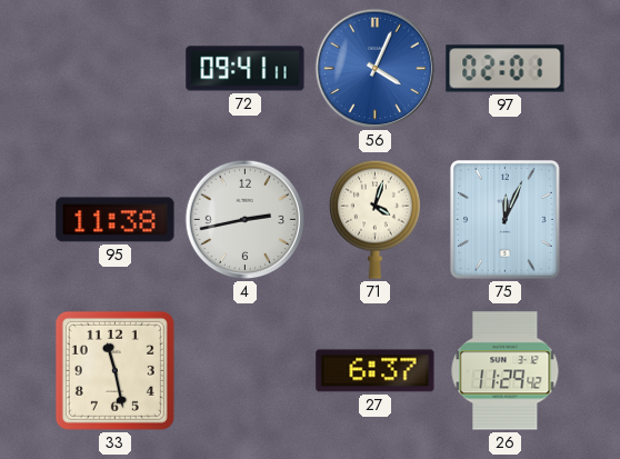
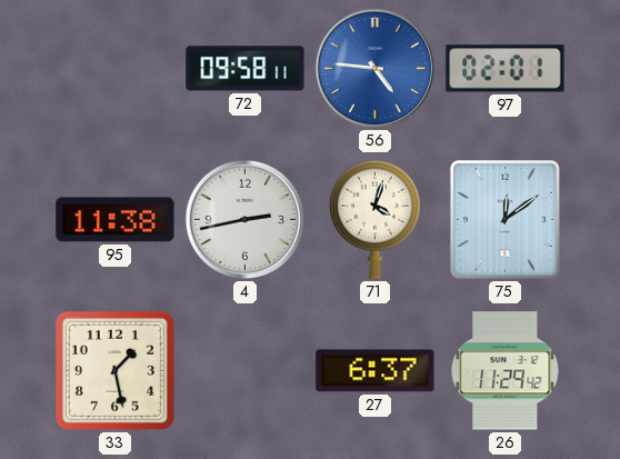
72: 09:41 -> 09:58 (246, 69)
56: 4:04 -> 4:46 (376, 69)
75: 12:04 -> 12:09 (504, 220)
33: 11:28 -> 1:28 (114, 370)
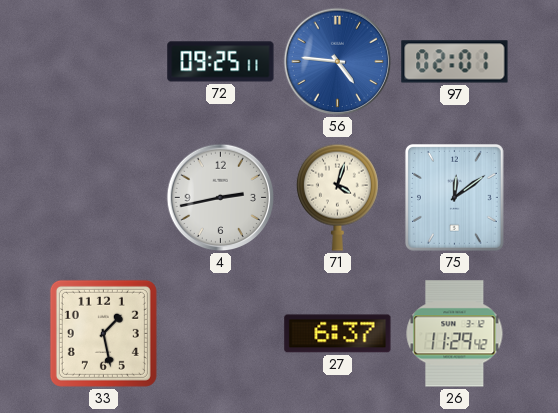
72: 09:58 -> 09:25 (221, 62)
95: 11:38 -> none (116, 220)
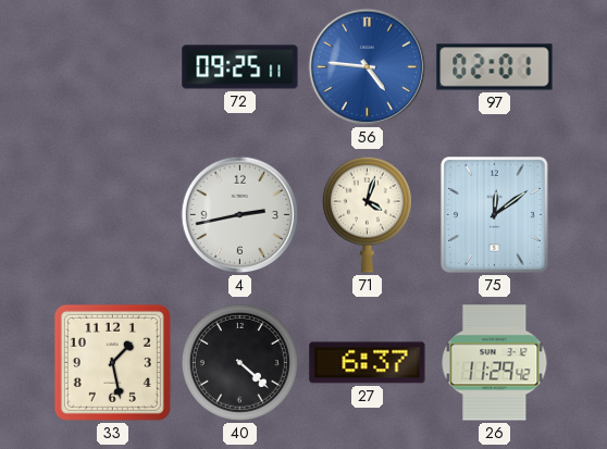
40: none -> 4:22 (239, 362)
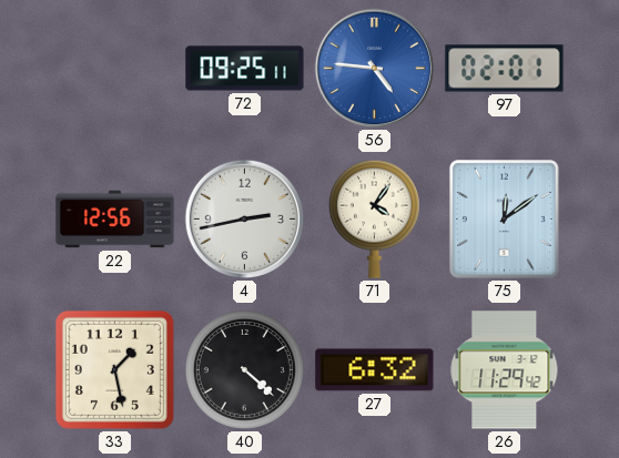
22: none -> 12:56 (115, 220)
71: 4:03 -> 4:06 (374, 218)
27: 6:37 -> 6:32 (375, 370)
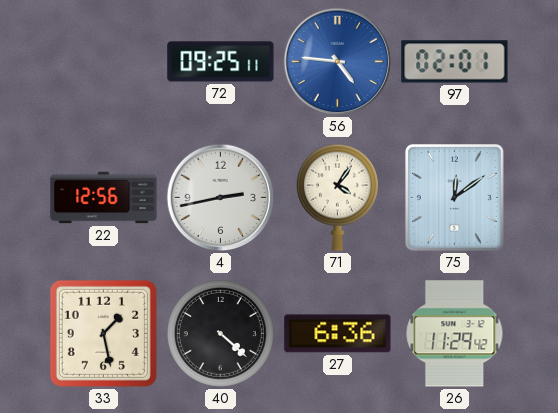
27: 6:32 -> 6:36 (338, 334)
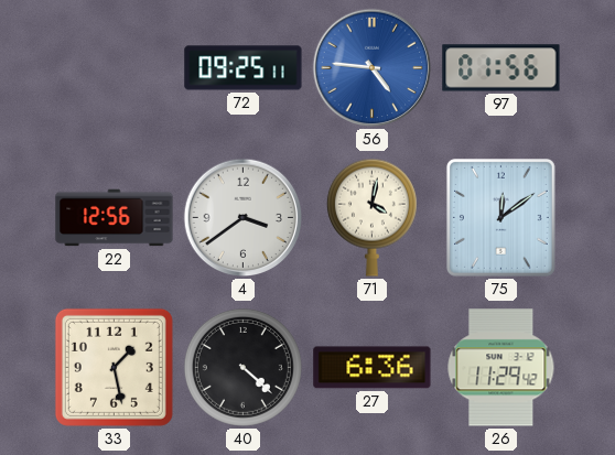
97: 02:01 -> 01:56 (501, 68)
4: 2:43 -> 3:39 (244, 218)
71: 4:06 -> 4:02 (371, 217)
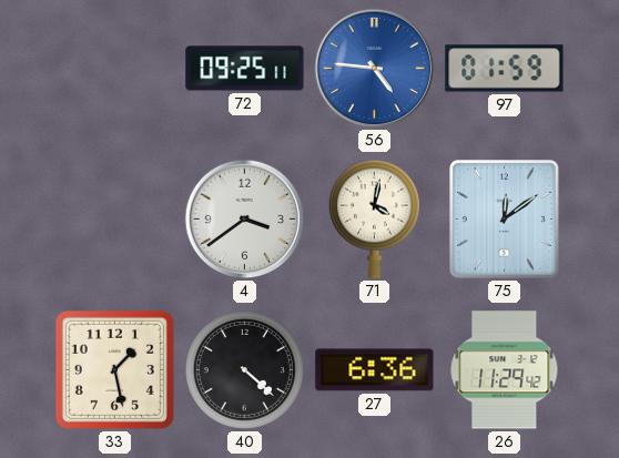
97: 01:56 -> 01:59 (505, 69)
22: 12:56 -> none (115, 218)
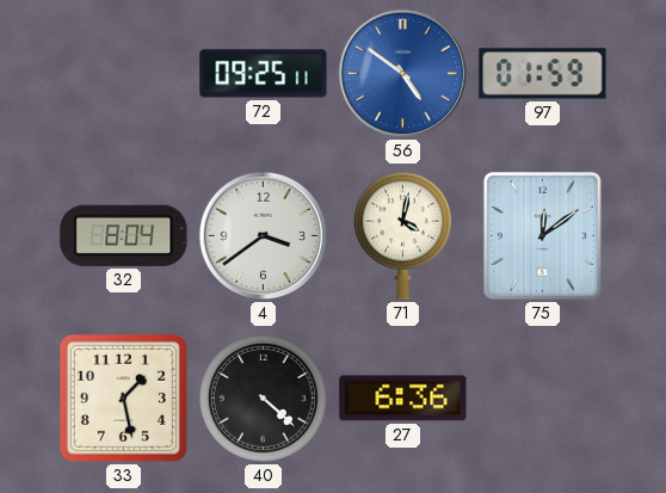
56: 4:46 -> 4:51 (403, 74)
32: none -> 8:04 (124, 235)
26: 11:29 -> none (505, 370)
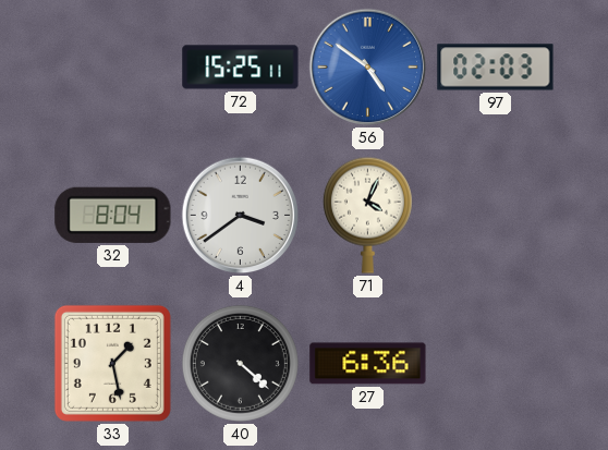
72: 09:25 -> 15:25 (241, 68)
97: 01:59 -> 02:03 (496, 68)
71: 4:02 -> 4:04 (367, 215)
75: 12:09 -> none (542, 236)
